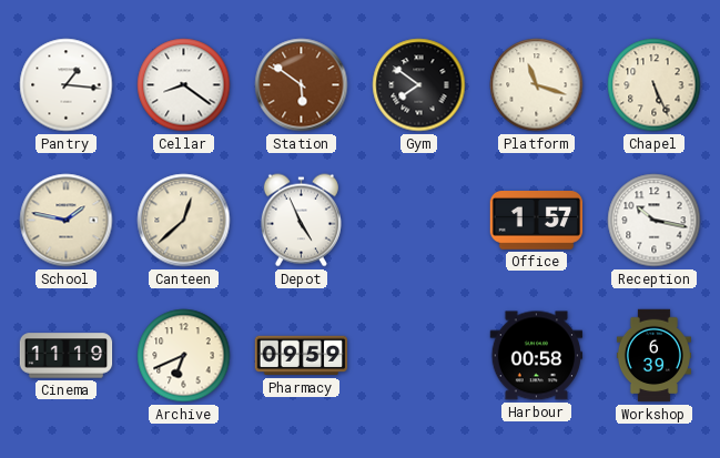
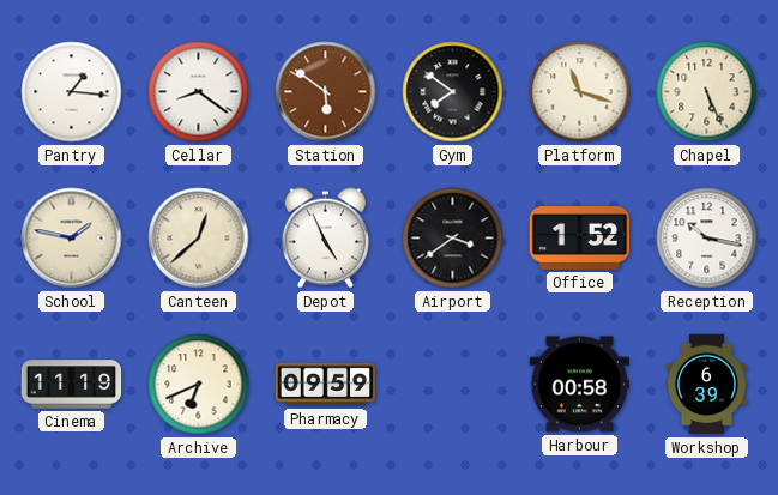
Airport: none -> 3:39 (453, 239)
Office: 1:57 -> 1:52 (580, 239)
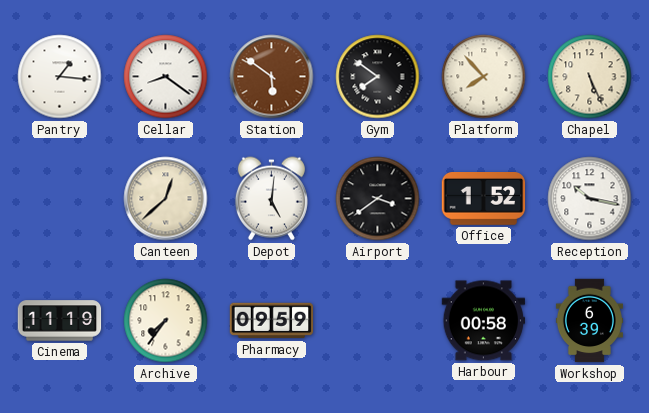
Platform: 11:18 -> 7:53 (484, 77)
School: 1:47 -> none (72, 239)
Depot: 4:56 -> 5:01 (271, 199)
Archive: 6:41 -> 7:36 (166, 321)
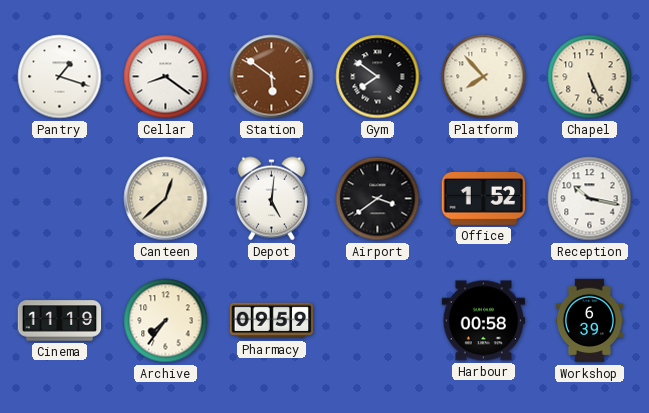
Pantry: 1:16 -> 1:18 (60, 77)
